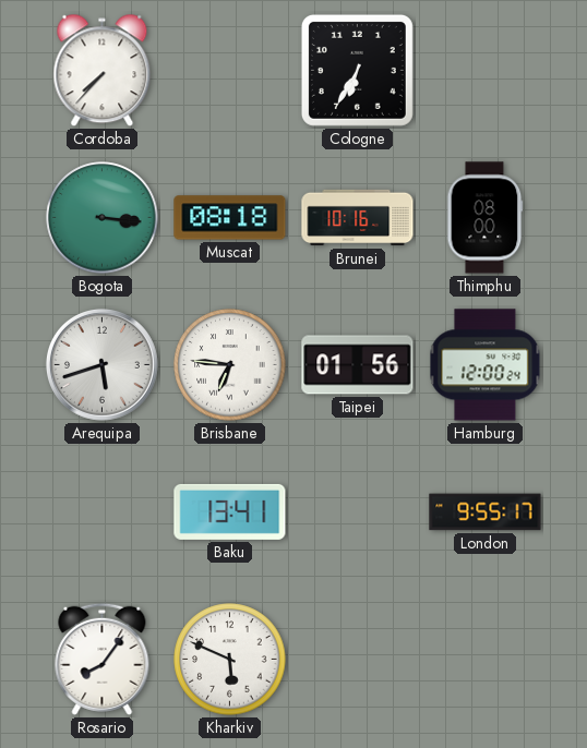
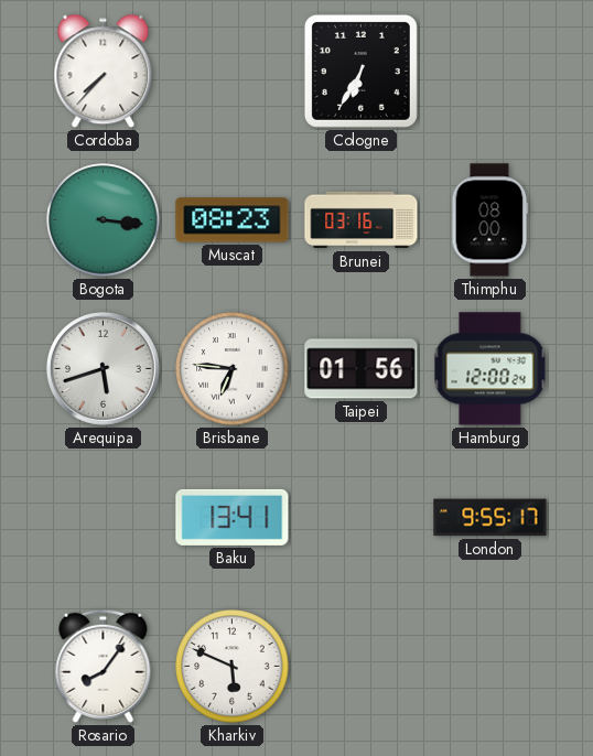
Muscat: 08:18 -> 08:23 (233, 220)
Brunei: 10:16 -> 03:16 (362, 220)
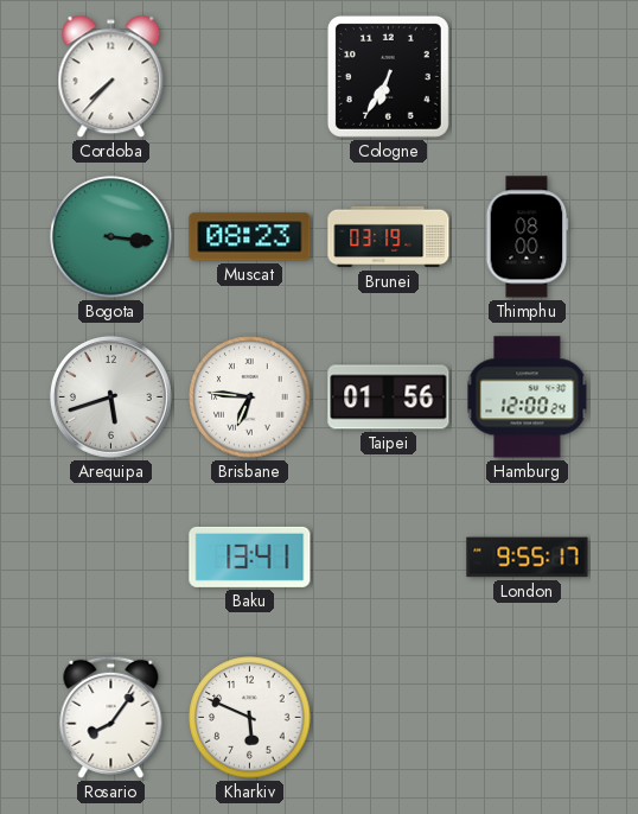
Brunei: 03:16 -> 03:19 (389, 237)
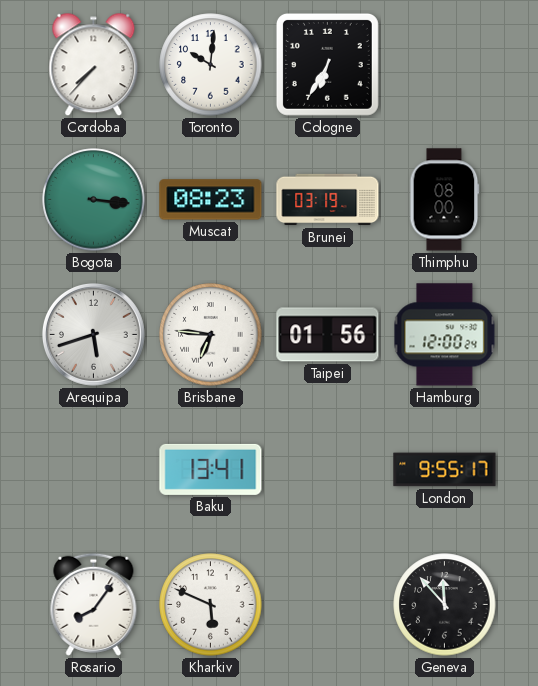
Toronto: none -> 10:01 (211, 65)
Geneva: none -> 11:53 (445, 605)
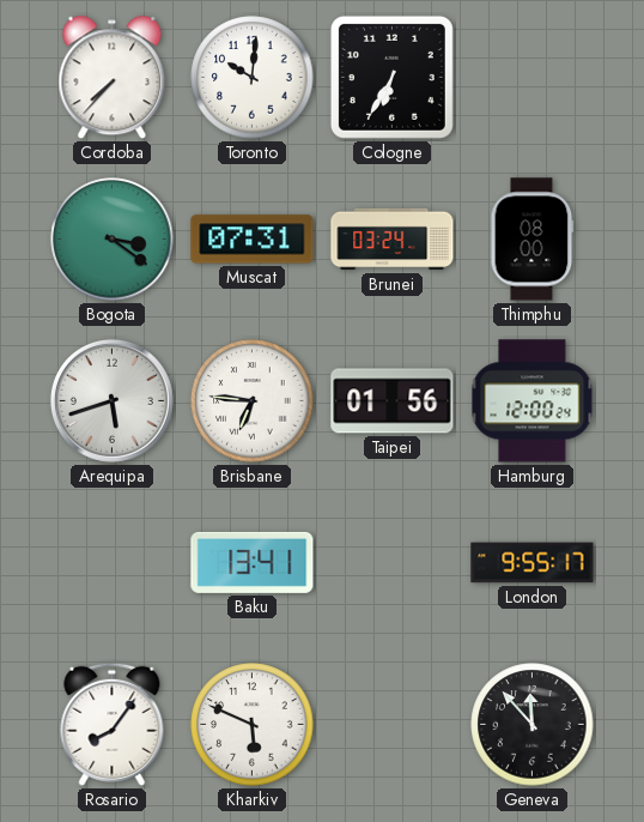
Bogota: 3:16 -> 3:21 (113, 240)
Muscat: 08:23 -> 07:31 (253, 240)
Brunei: 03:19 -> 03:24 (393, 240)
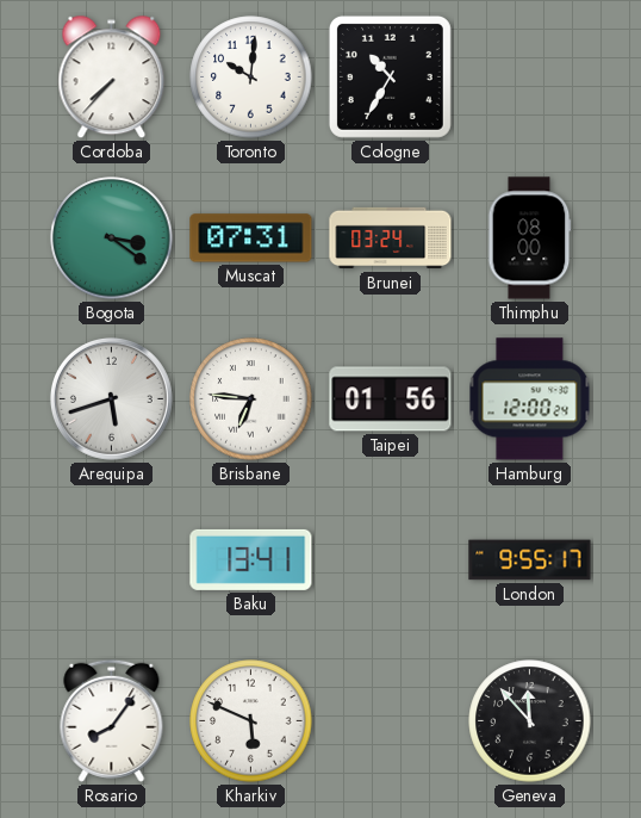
Cologne: 6:35 -> 10:35 (390, 76)
